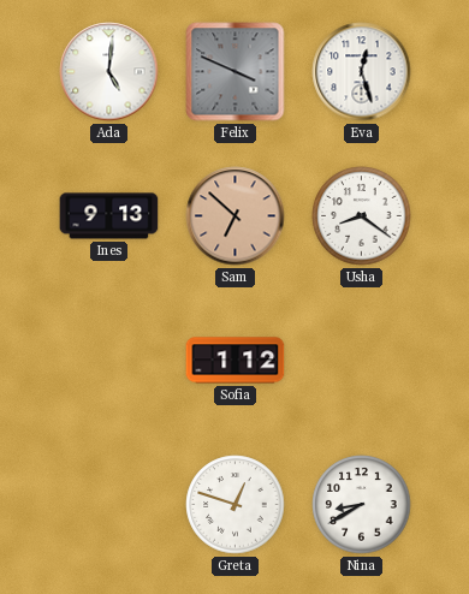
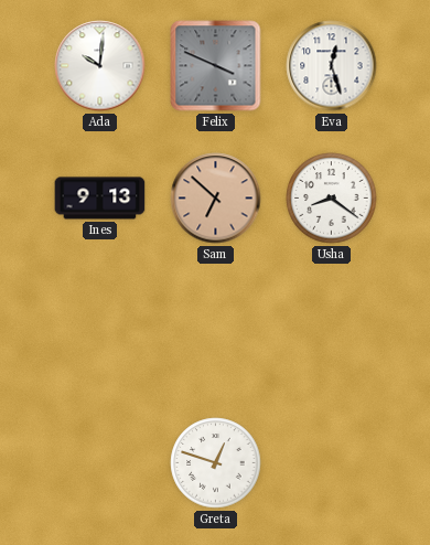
Ada: 5:01 -> 10:01 (100, 66)
Sofia: 1:12 -> none (236, 361)
Nina: 8:40 -> none (362, 505)
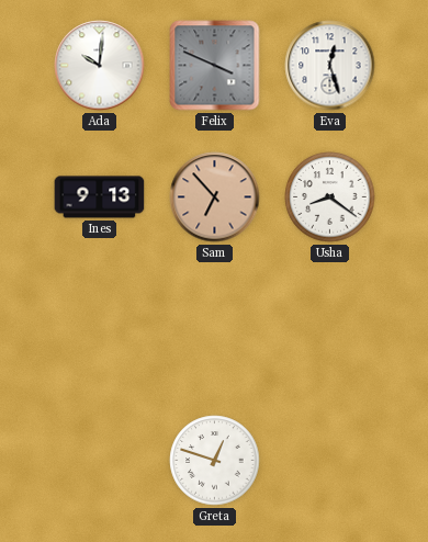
Sam: 6:52 -> 6:53 (215, 197)
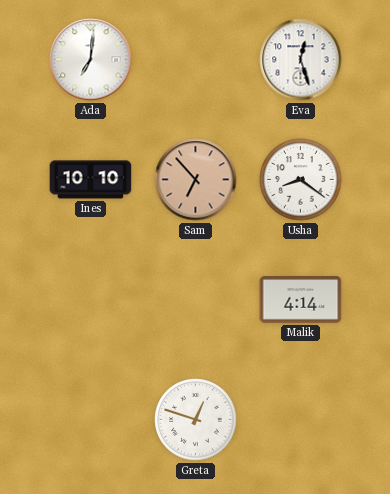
Ada: 10:01 -> 7:01 (91, 60)
Felix: 3:49 -> none (215, 66)
Ines: 9:13 -> 10:10 (91, 180)
Malik: none -> 4:14 (301, 300)
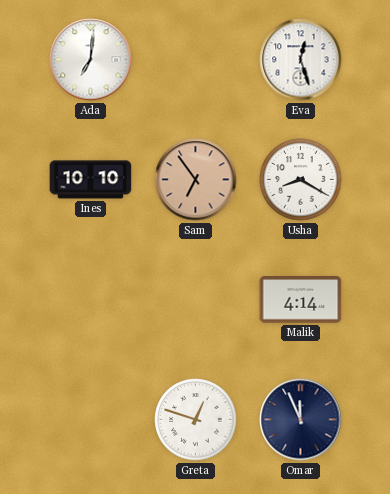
Sam: 6:53 -> 6:54 (196, 180)
Usha: 8:21 -> 8:20 (301, 180)
Omar: none -> 11:56 (301, 420)
